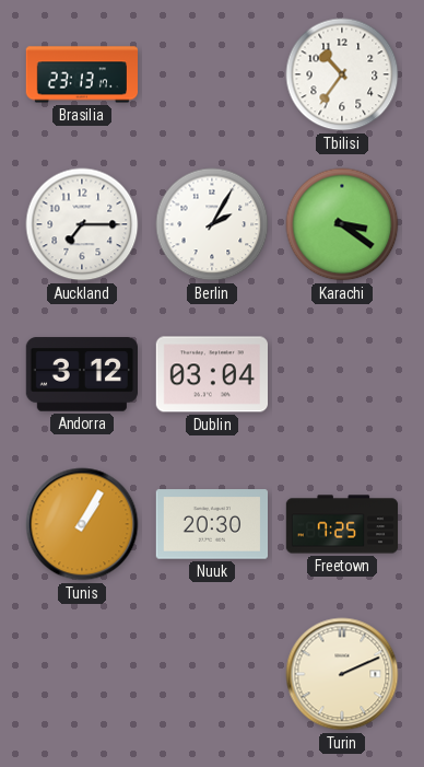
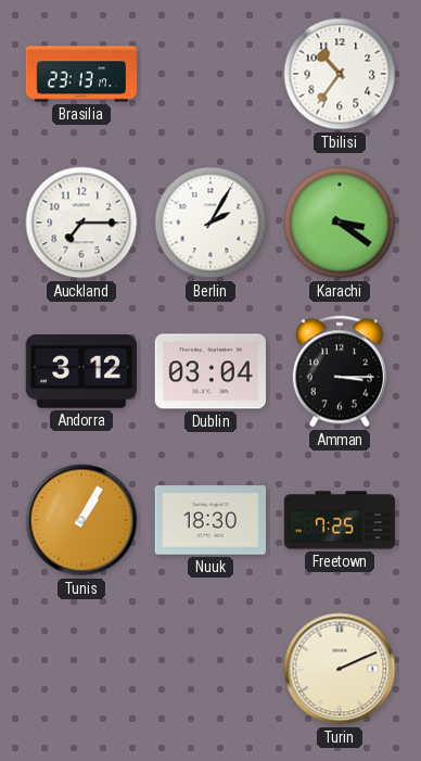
Amman: none -> 3:15 (340, 371)
Nuuk: 20:30 -> 18:30 (209, 520)
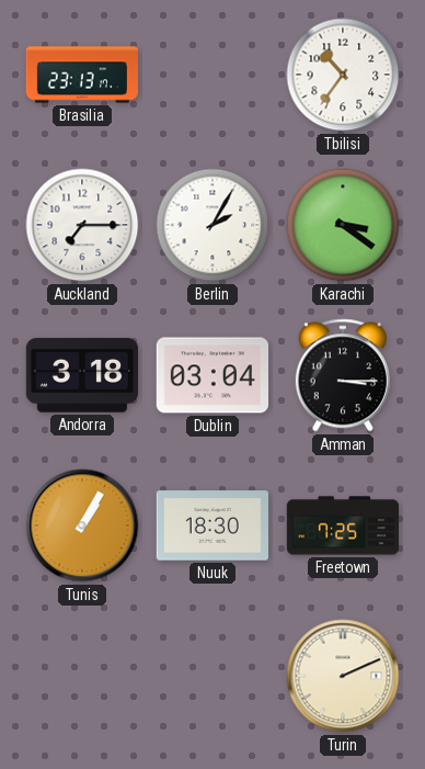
Andorra: 3:12 -> 3:18 (81, 375)
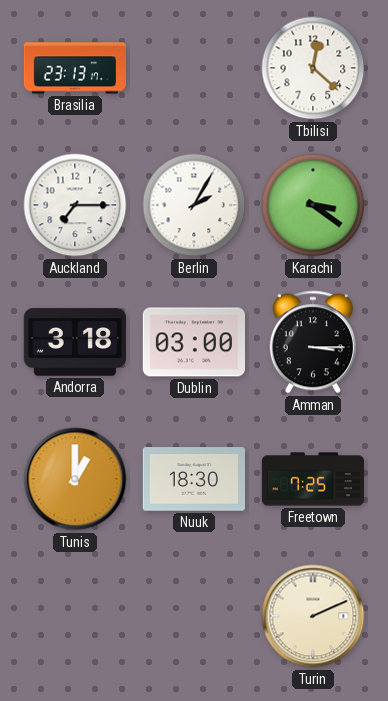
Tbilisi: 10:36 -> 12:22 (313, 68)
Dublin: 03:04 -> 03:00 (193, 342)
Tunis: 1:05 -> 1:00 (75, 479)
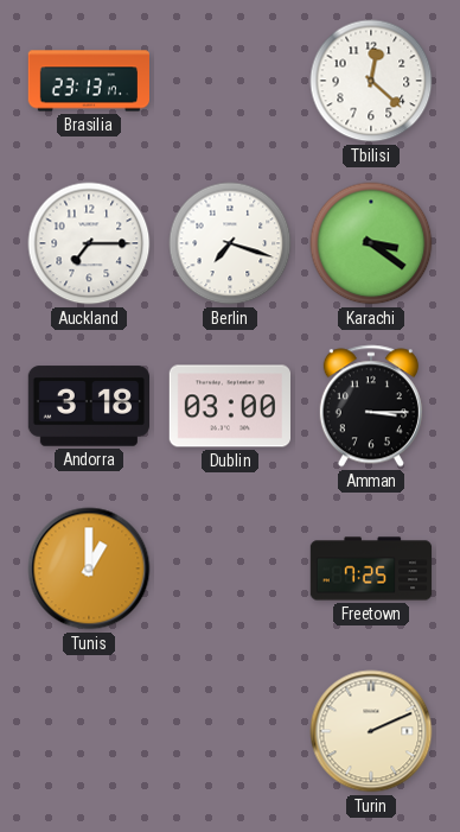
Berlin: 2:05 -> 7:18 (230, 243)
Nuuk: 18:30 -> none (193, 479)
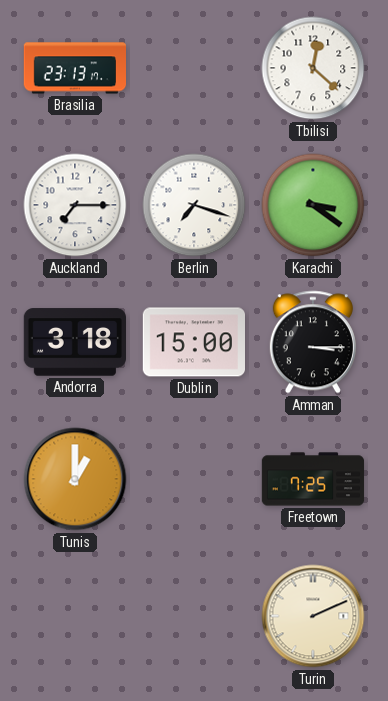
Dublin: 03:00 -> 15:00 (193, 342)
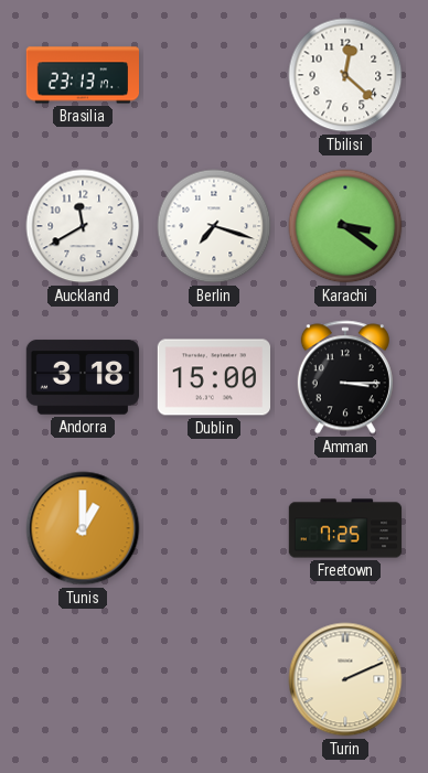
Auckland: 7:15 -> 11:40 (83, 226)
